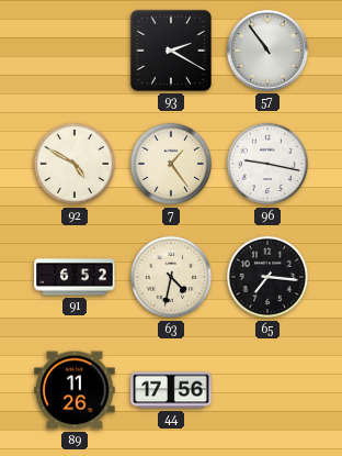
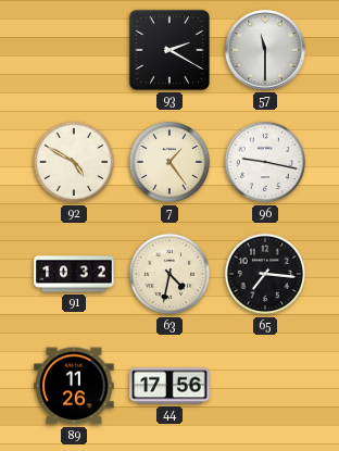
57: 10:54 -> 11:30 (266, 51)
91: 6:52 -> 10:32 (74, 274)
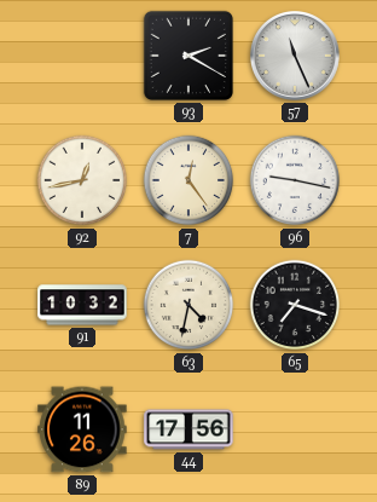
57: 11:30 -> 11:26 (296, 57)
92: 4:50 -> 12:43 (82, 180)
7: 1:24 -> 12:24 (188, 180)
65: 7:16 -> 7:18 (295, 305)
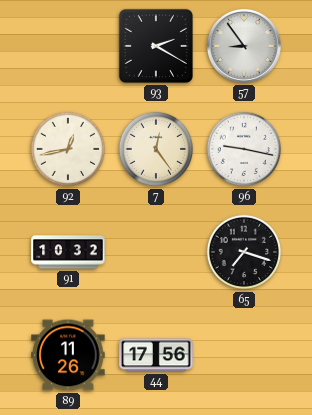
57: 11:26 -> 8:54 (245, 47)
63: 4:32 -> none (188, 305)
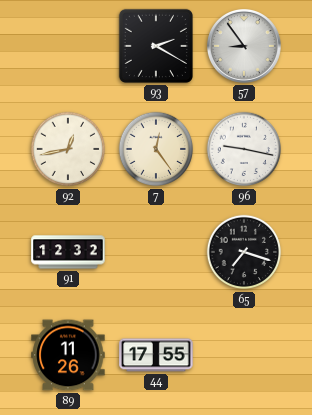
91: 10:32 -> 12:32 (68, 252)
44: 17:56 -> 17:55 (156, 355)
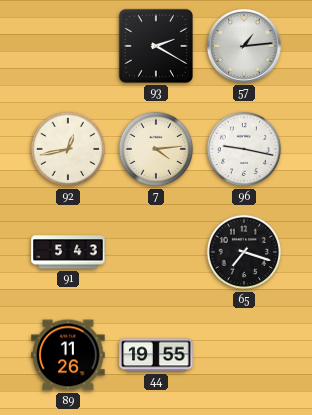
57: 8:54 -> 1:14 (245, 47)
7: 12:24 -> 4:14 (156, 149)
91: 12:32 -> 5:43 (68, 252)
44: 17:55 -> 19:55 (156, 355)
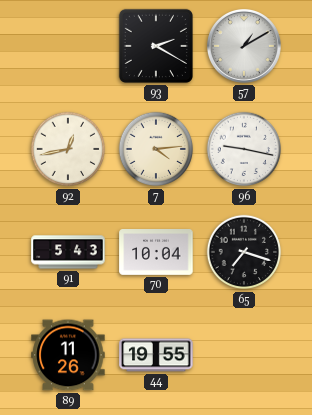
57: 1:14 -> 1:10 (245, 47)
70: none -> 10:04 (156, 253)
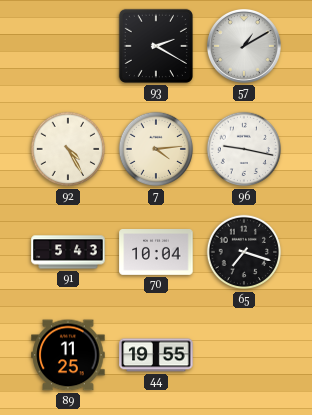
92: 12:43 -> 4:25 (68, 149)
89: 11:26 -> 11:25 (68, 355)
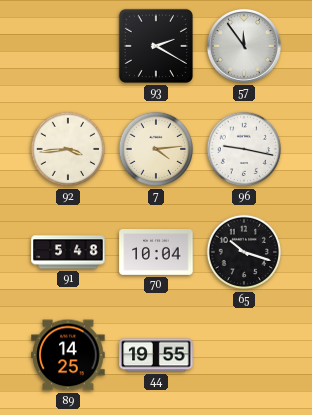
57: 1:10 -> 11:54 (245, 47)
92: 4:25 -> 3:44 (68, 149)
91: 5:43 -> 5:48 (68, 252)
65: 7:18 -> 10:18 (244, 252)
89: 11:25 -> 14:25 (68, 355)
